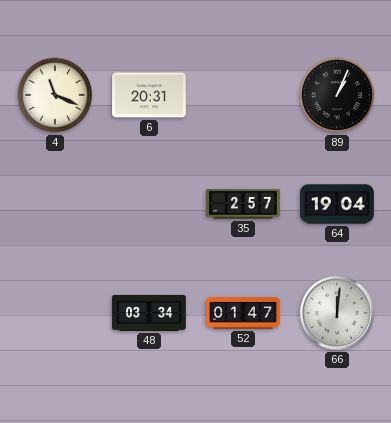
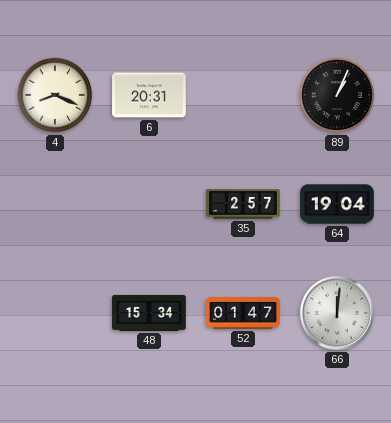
4: 11:19 -> 8:19 (55, 95)
48: 03:34 -> 15:34 (149, 313)
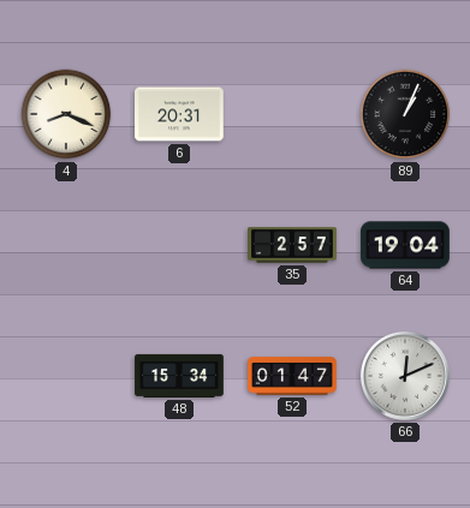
66: 12:01 -> 12:11 (405, 376)
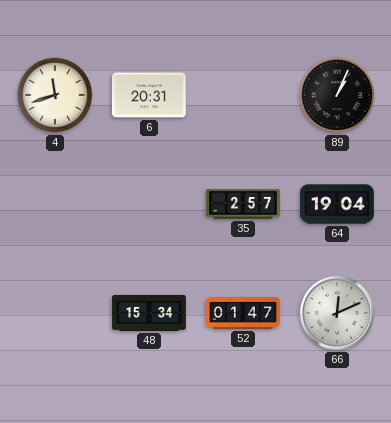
4: 8:19 -> 11:42 (55, 95)
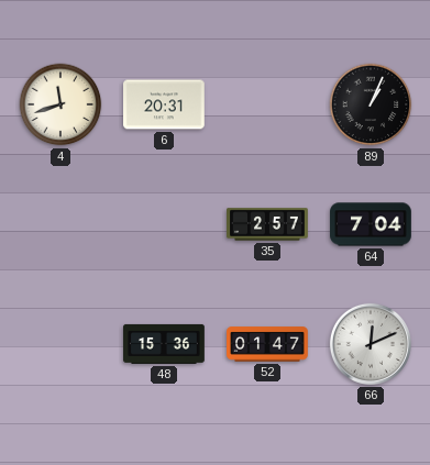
64: 19:04 -> 7:04 (371, 224)
48: 15:34 -> 15:36 (164, 344)
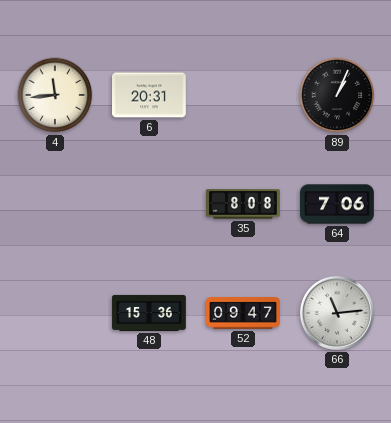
4: 11:42 -> 11:44 (55, 95)
35: 2:57 -> 8:08 (243, 204)
64: 7:04 -> 7:06 (337, 204)
52: 01:47 -> 09:47 (243, 313)
66: 12:11 -> 11:14 (337, 313)
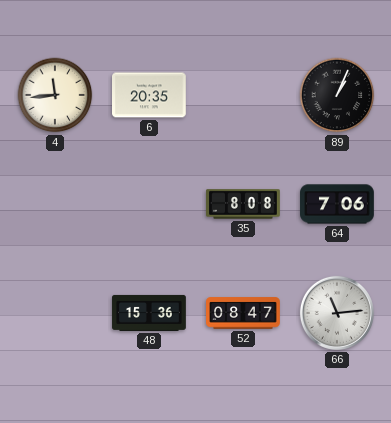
6: 20:31 -> 20:35 (150, 95)
52: 09:47 -> 08:47 (243, 313)
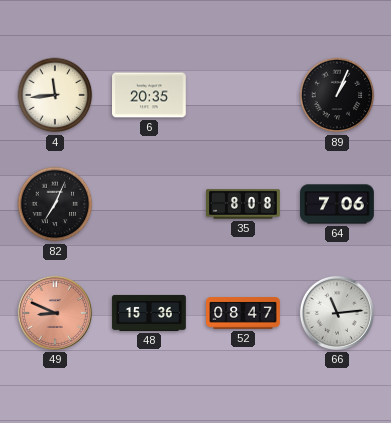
82: none -> 7:04 (55, 204)
49: none -> 8:49 (55, 313)
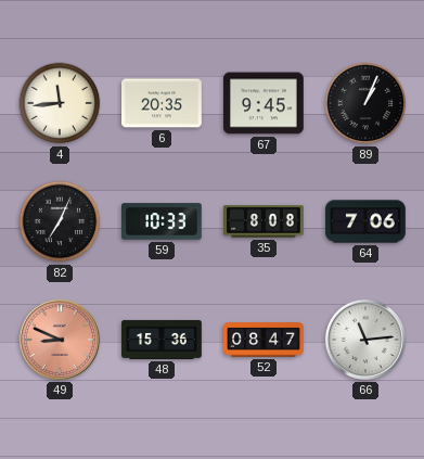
67: none -> 9:45 (265, 103)
59: none -> 10:33 (163, 221)
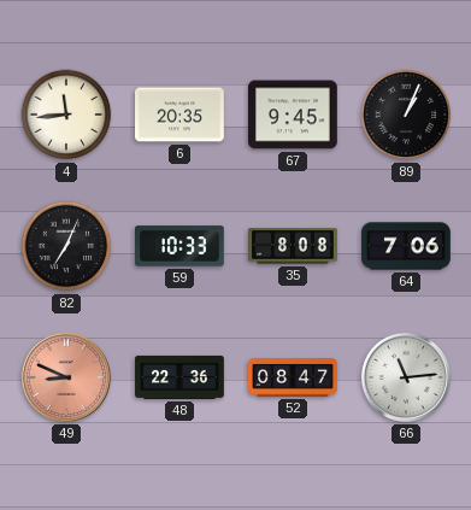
48: 15:36 -> 22:36 (179, 377)
